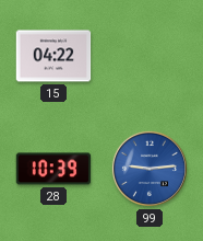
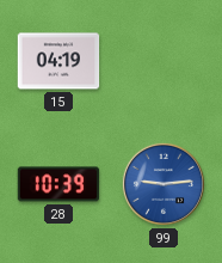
15: 04:22 -> 04:19 (58, 61)
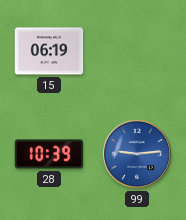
15: 04:19 -> 06:19 (49, 51)
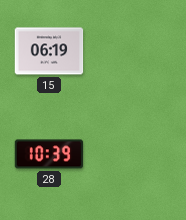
99: 9:14 -> none (137, 154)
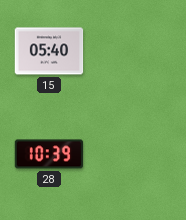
15: 06:19 -> 05:40 (49, 51)
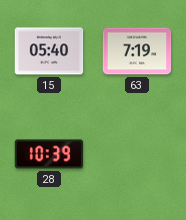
63: none -> 7:19 (137, 51)
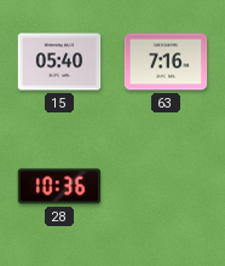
63: 7:19 -> 7:16 (166, 62)
28: 10:39 -> 10:36 (59, 186)
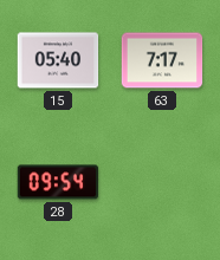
63: 7:16 -> 7:17 (162, 60)
28: 10:36 -> 09:54 (58, 182)
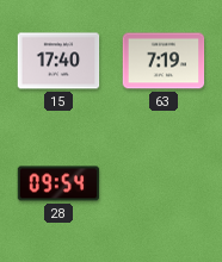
15: 05:40 -> 17:40 (58, 61)
63: 7:17 -> 7:19 (164, 61)
